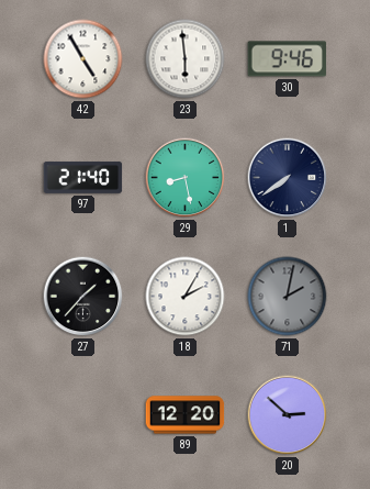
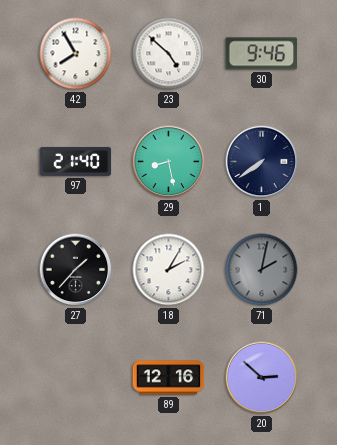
42: 4:55 -> 7:55 (76, 54)
23: 5:59 -> 4:52 (169, 54)
89: 12:20 -> 12:16 (169, 378)
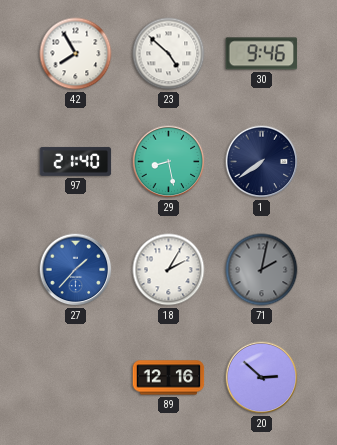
27 dial: black -> blue (76, 270)
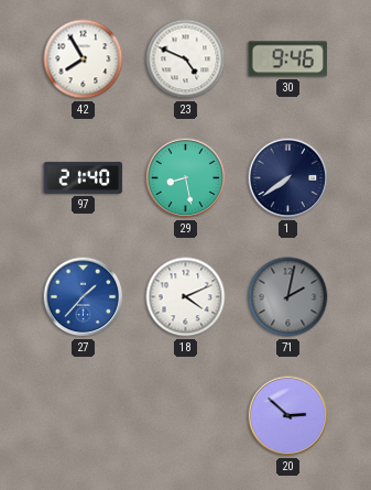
23: 4:52 -> 4:49 (186, 59)
18: 2:05 -> 4:11 (186, 297)
89: 12:16 -> none (169, 378)
